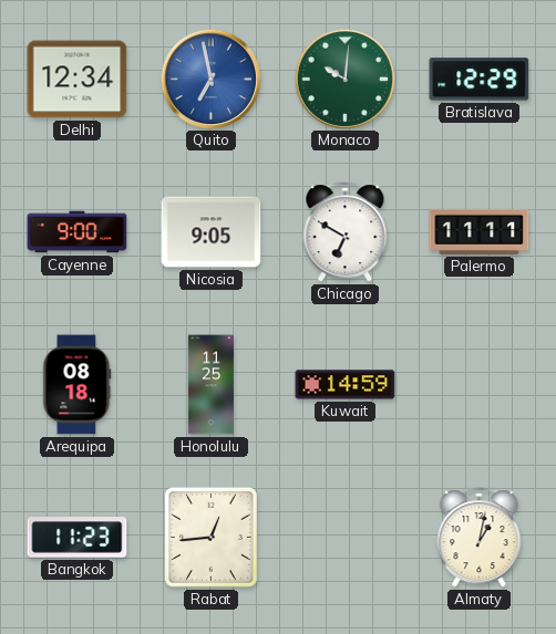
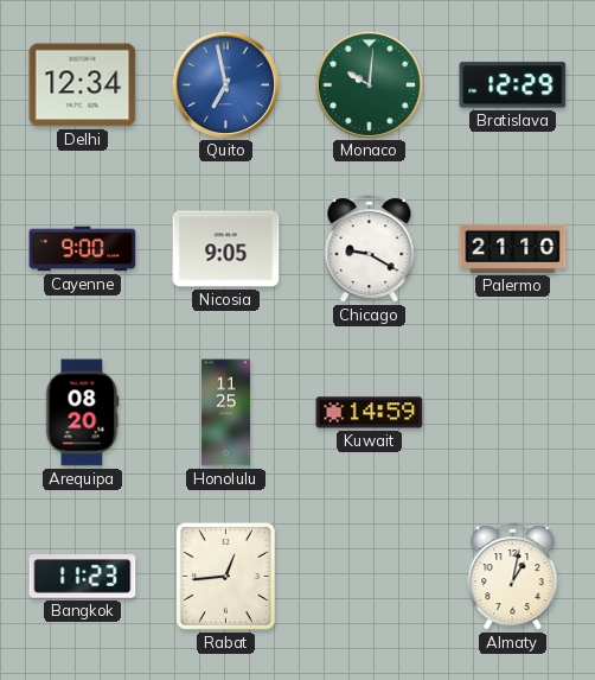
Chicago: 6:50 -> 9:20 (370, 249)
Palermo: 11:11 -> 21:10 (513, 248)
Arequipa: 08:18 -> 08:20 (83, 413)
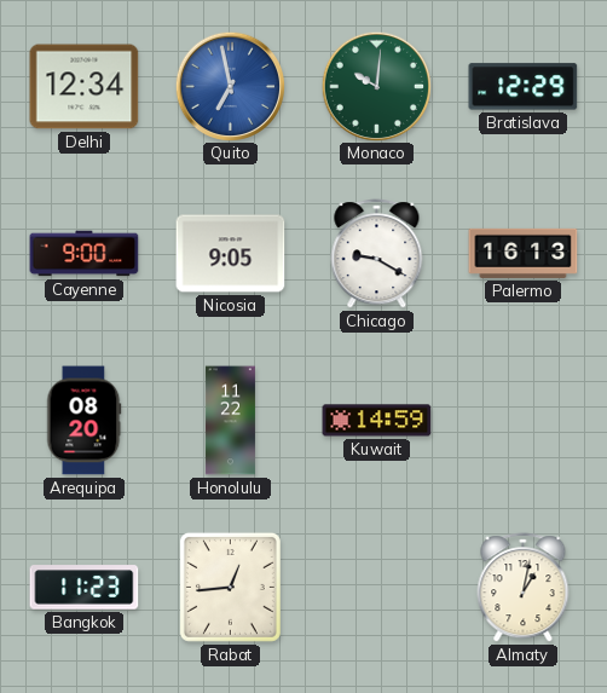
Palermo: 21:10 -> 16:13 (524, 253)
Honolulu: 11:25 -> 11:22 (230, 421)
